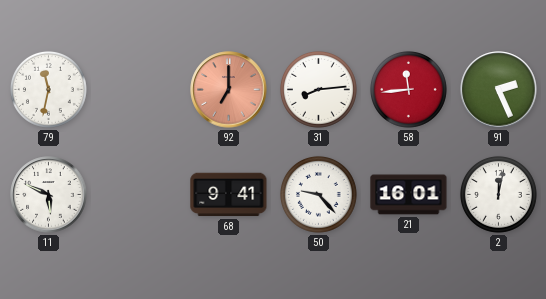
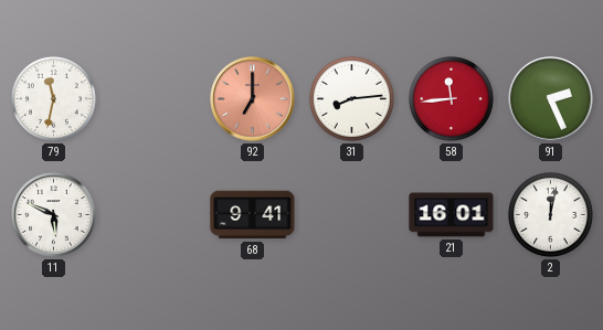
50: 9:23 -> none (318, 194)
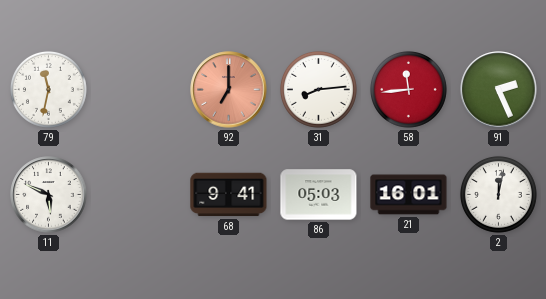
86: none -> 05:03 (319, 195)
